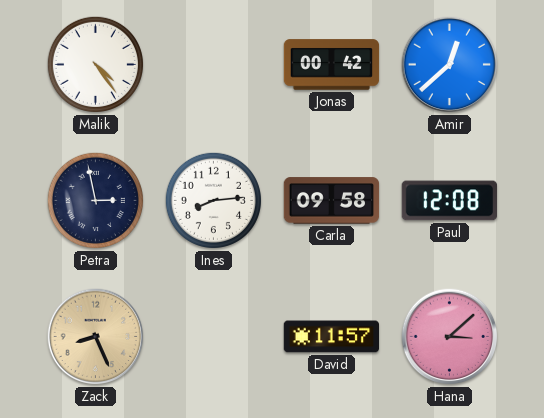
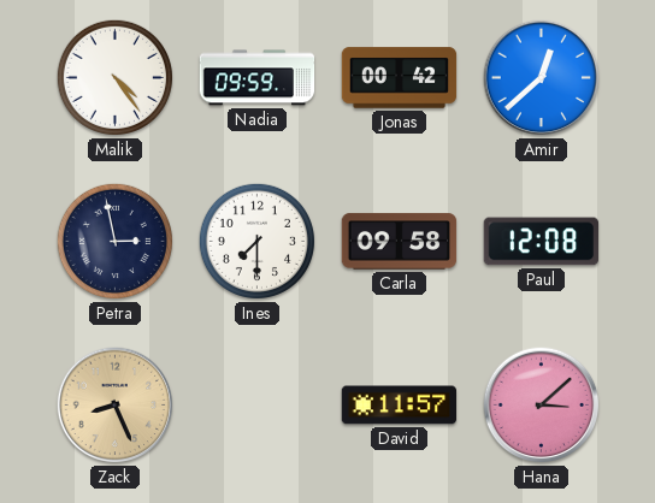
Nadia: none -> 09:59 (258, 78)
Ines: 8:14 -> 7:30 (256, 241)
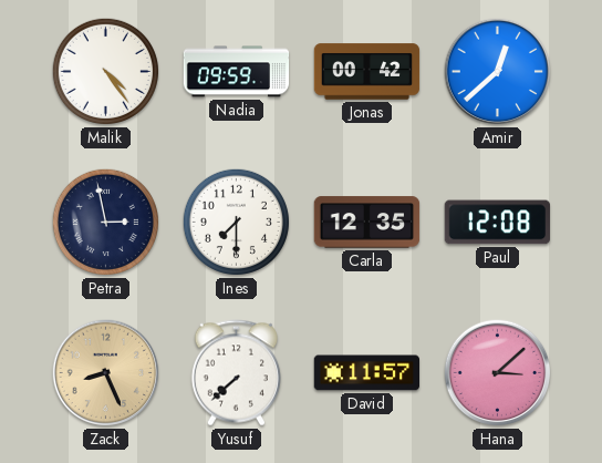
Carla: 09:58 -> 12:35 (367, 223)
Yusuf: none -> 7:38 (236, 373)
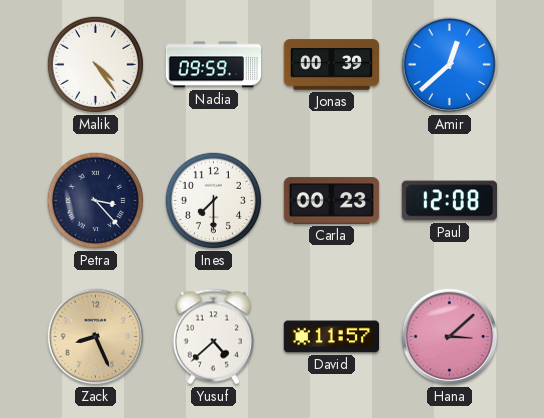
Jonas: 00:42 -> 00:39 (332, 65)
Petra: 2:58 -> 3:23 (95, 200)
Carla: 12:35 -> 00:23 (332, 201)
Yusuf: 7:38 -> 4:38 (213, 337)
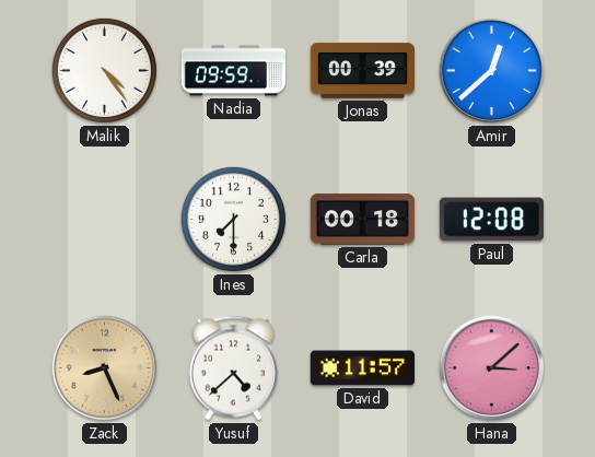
Petra: 3:23 -> none (95, 200)
Carla: 00:23 -> 00:18 (363, 220)
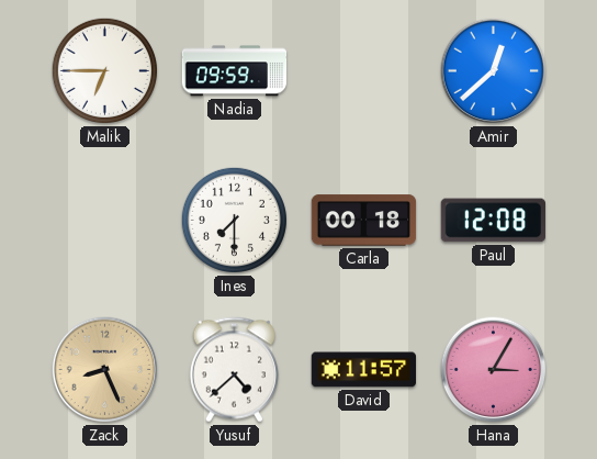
Malik: 4:24 -> 6:45 (104, 70)
Jonas: 00:39 -> none (363, 71)
Hana: 3:08 -> 3:05 (494, 370)
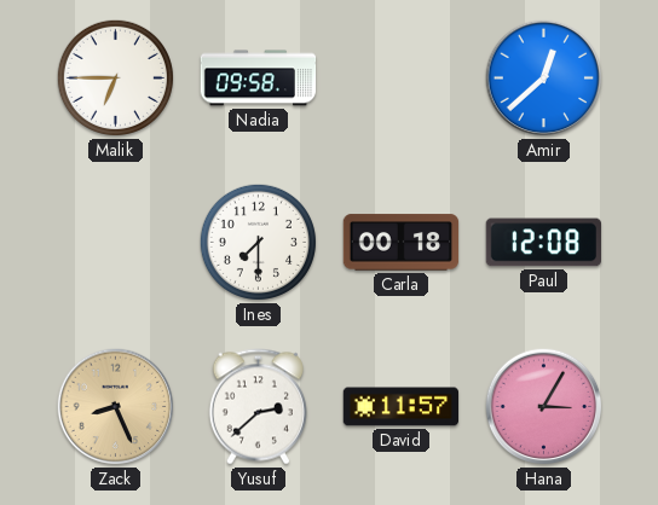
Nadia: 09:59 -> 09:58 (259, 79)
Yusuf: 4:38 -> 2:38 (258, 407)
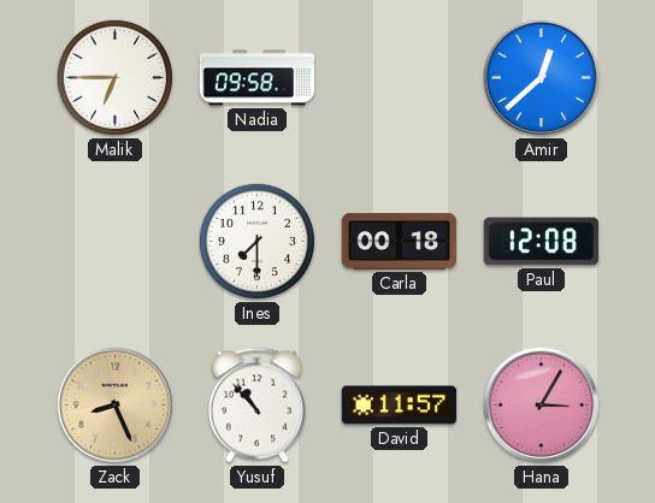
Yusuf: 2:38 -> 10:53 (256, 406)
